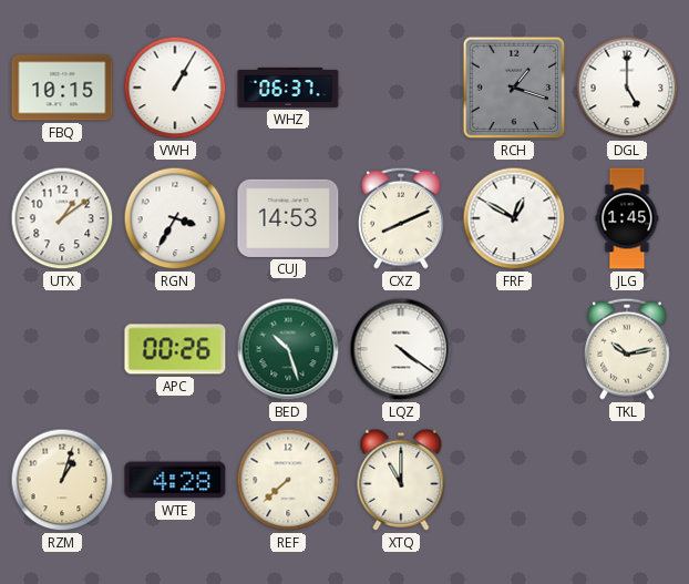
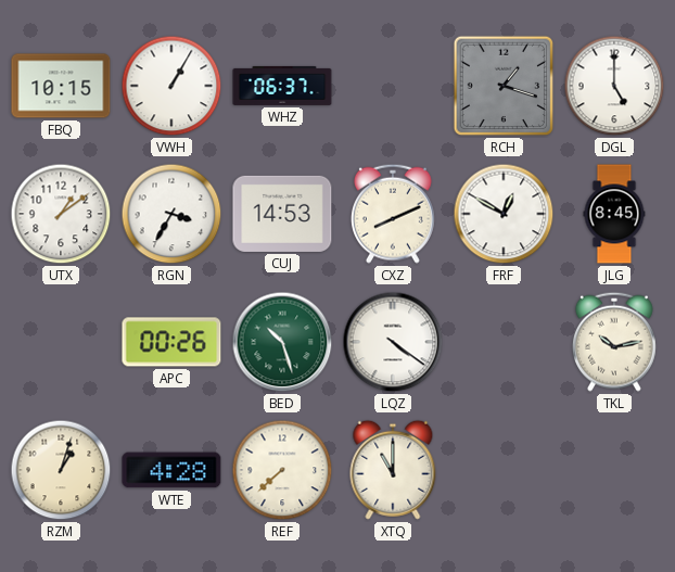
JLG: 1:45 -> 8:45 (614, 214)
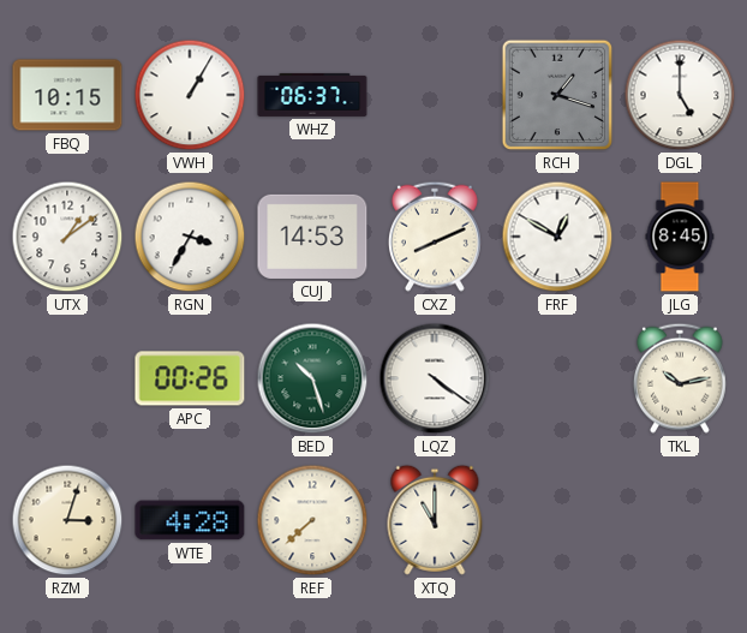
RZM: 1:03 -> 3:03 (67, 520)
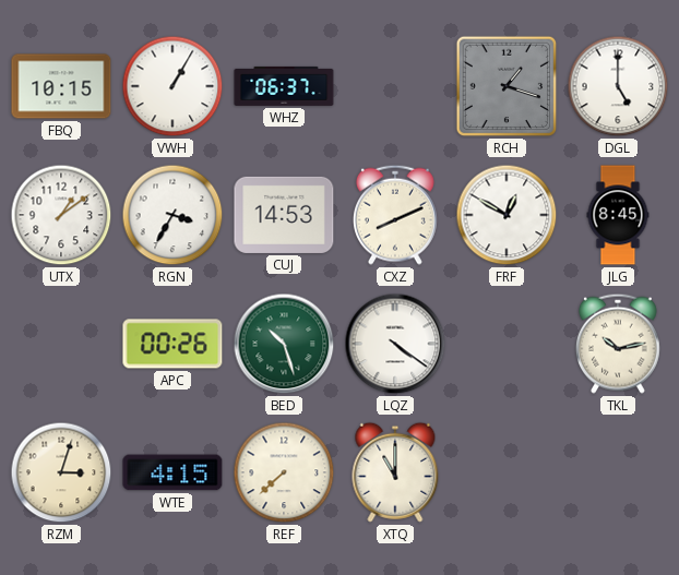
WTE: 4:28 -> 4:15 (172, 472)
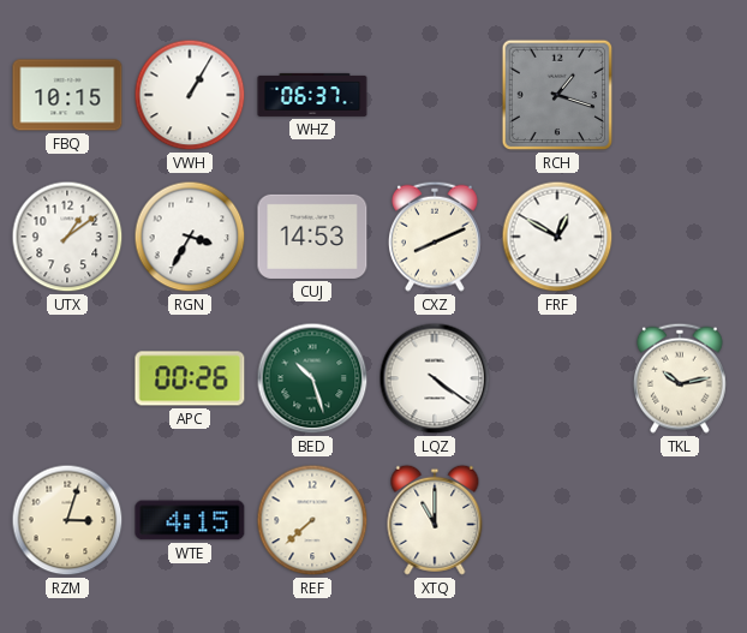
DGL: 5:00 -> none (618, 86)
JLG: 8:45 -> none (618, 215)
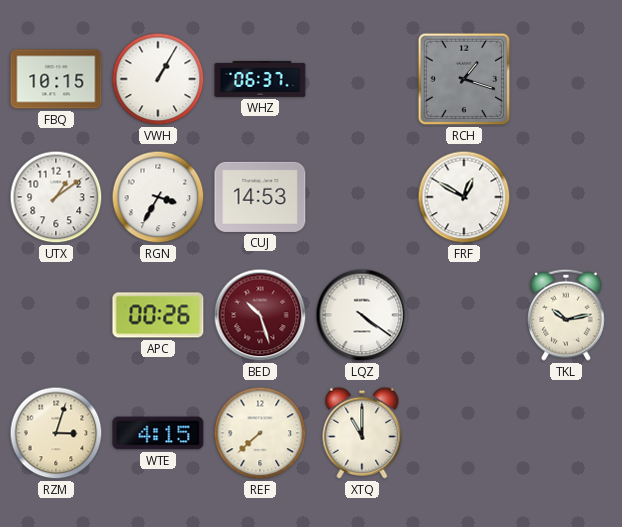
CXZ: 8:11 -> none (435, 237)
BED dial: green -> burgundy (260, 315)
